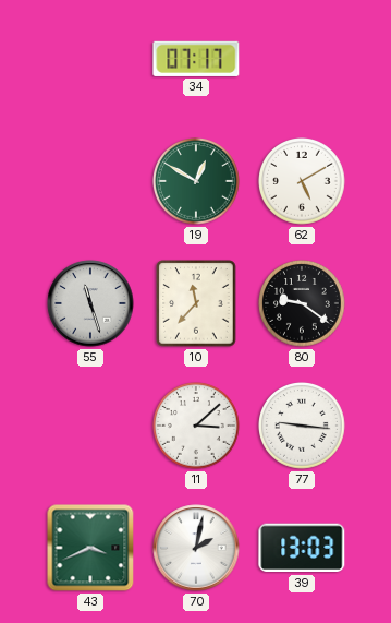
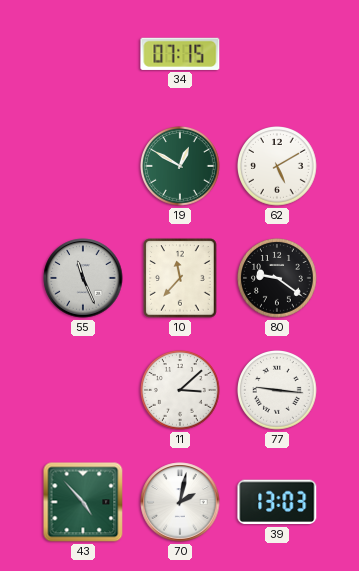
34: 07:17 -> 07:15 (180, 54)
55: 11:27 -> 11:26 (83, 278)
43: 3:41 -> 4:53 (83, 502)
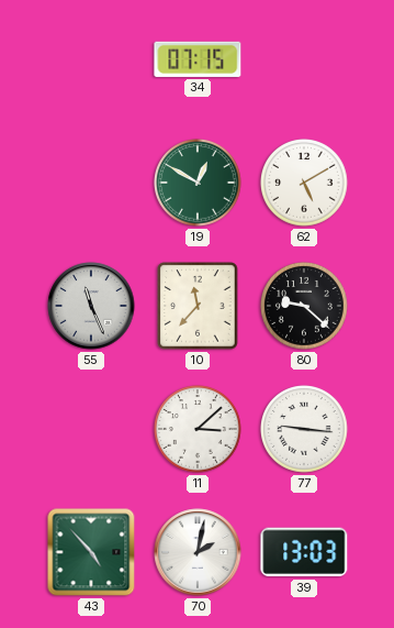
80: 9:21 -> 9:22 (304, 307)
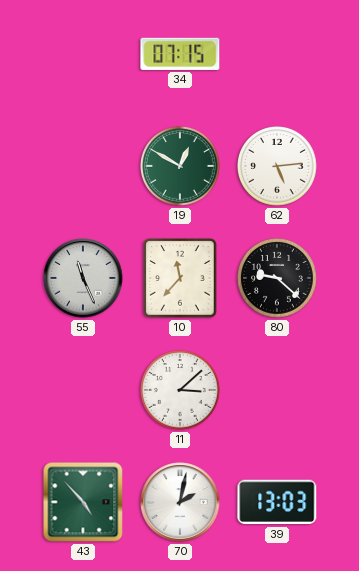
62: 5:10 -> 5:14 (277, 167)
77: 9:16 -> none (304, 430)
